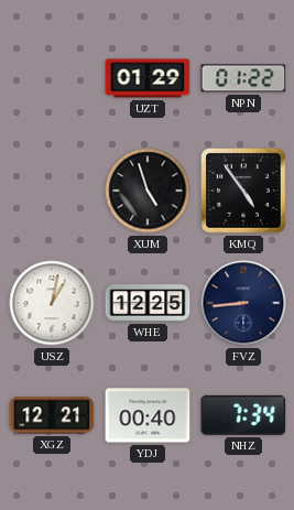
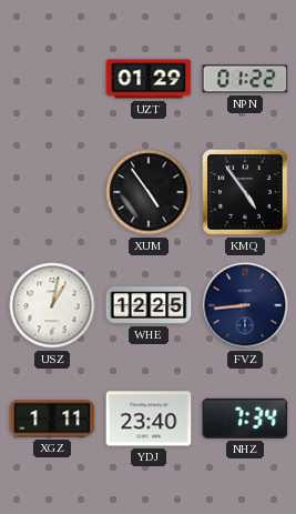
XUM: 4:57 -> 4:54 (149, 192)
XGZ: 12:21 -> 1:11 (52, 419)
YDJ: 00:40 -> 23:40 (149, 419)
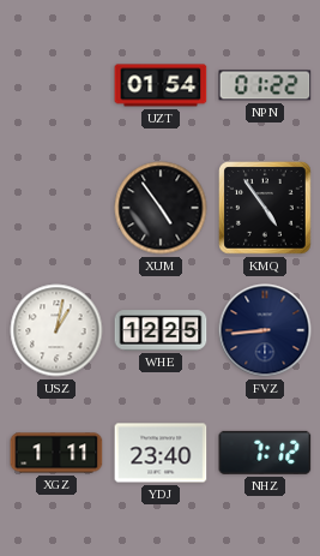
UZT: 01:29 -> 01:54 (161, 85)
NHZ: 7:34 -> 7:12 (265, 453)
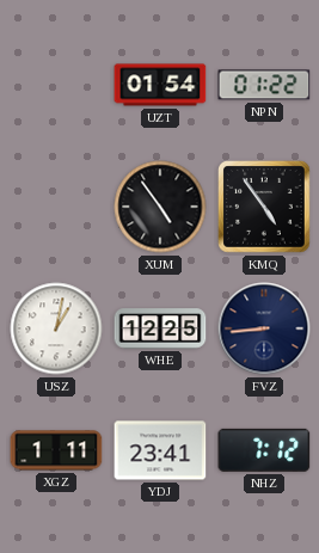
YDJ: 23:40 -> 23:41 (160, 450)
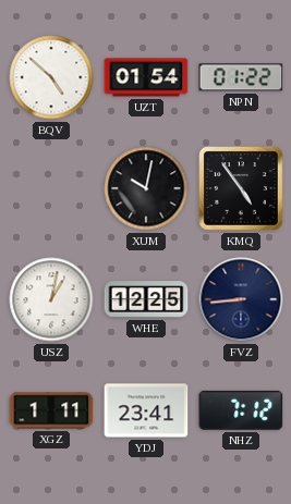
BQV: none -> 4:52 (51, 77)
XUM: 4:54 -> 10:02 (146, 188)
